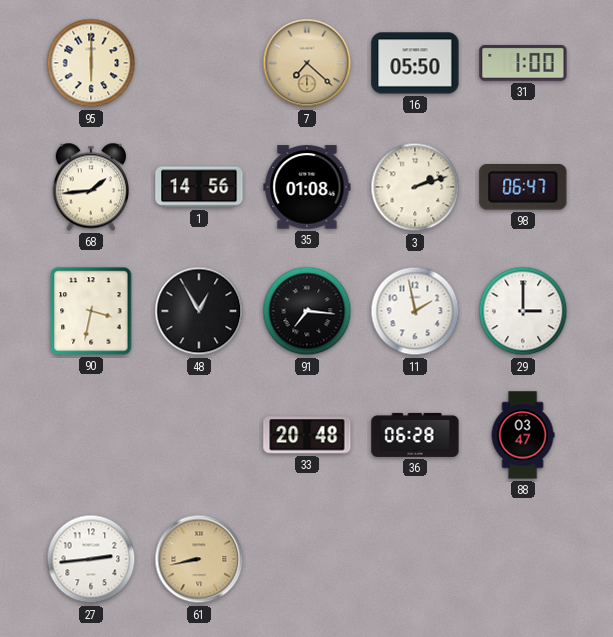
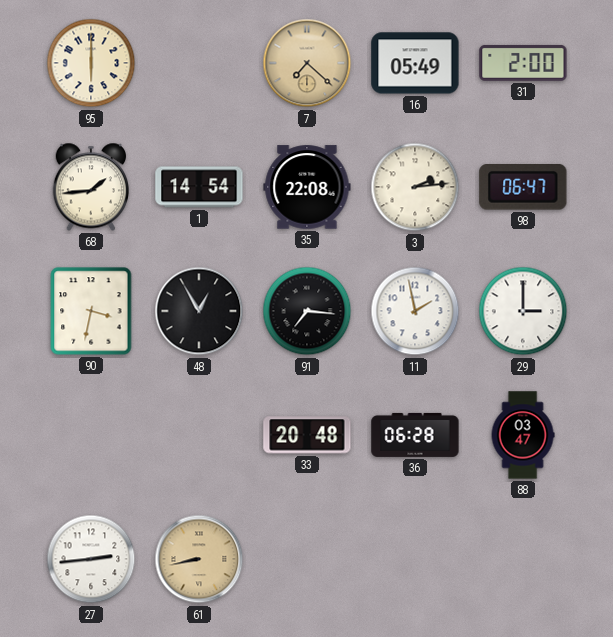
16: 05:50 -> 05:49 (415, 63)
31: 1:00 -> 2:00 (523, 63)
1: 14:56 -> 14:54 (199, 187)
35: 01:08 -> 22:08 (307, 187)
3: 2:12 -> 2:14 (415, 187)
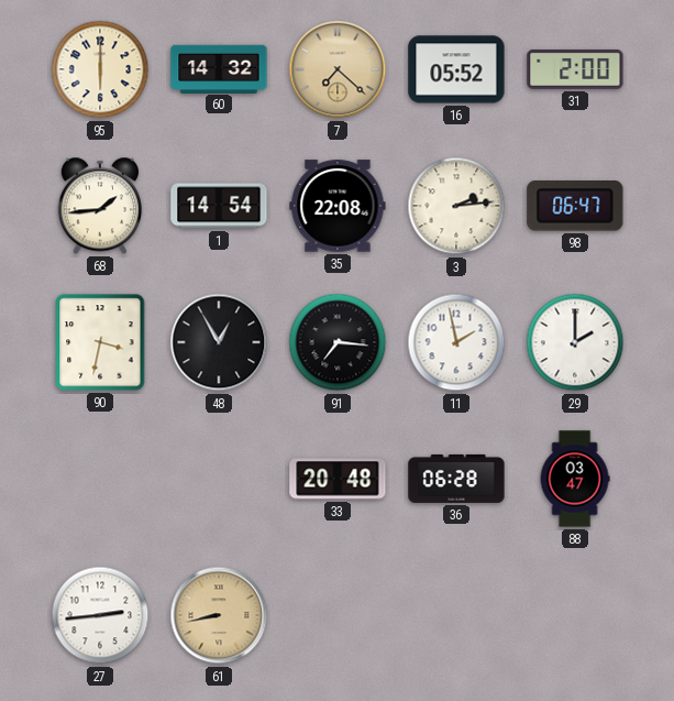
60: none -> 14:32 (219, 68)
16: 05:49 -> 05:52 (456, 69)
29: 3:00 -> 2:00 (575, 342)
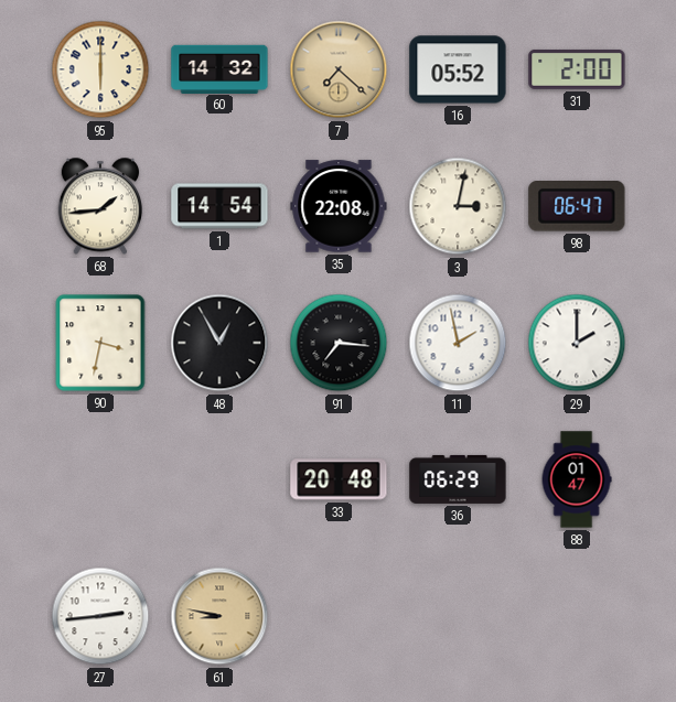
3: 2:14 -> 3:02 (458, 206)
36: 06:28 -> 06:29 (458, 479)
88: 03:47 -> 01:47 (577, 479)
61: 8:43 -> 8:47 (219, 616)
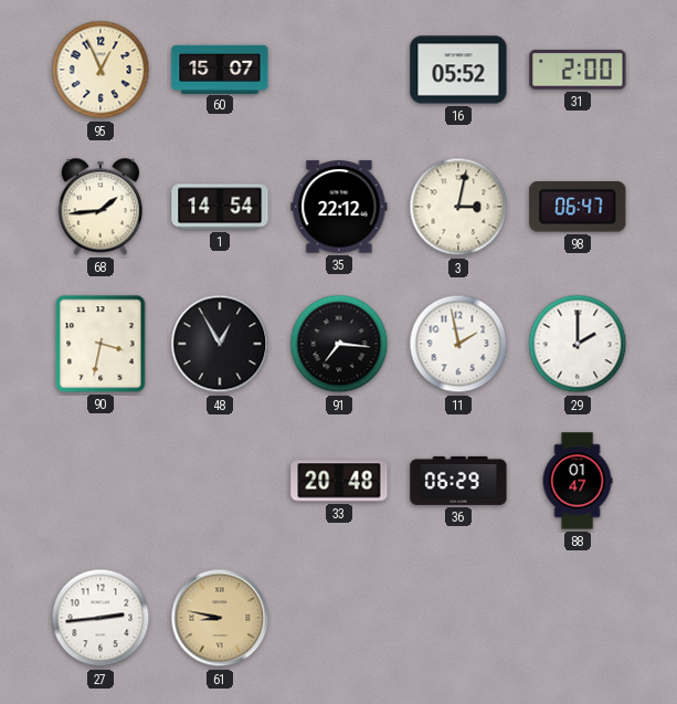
95: 6:00 -> 12:56 (101, 70)
60: 14:32 -> 15:07 (220, 69)
7: 7:22 -> none (339, 69)
35: 22:08 -> 22:12 (339, 207)
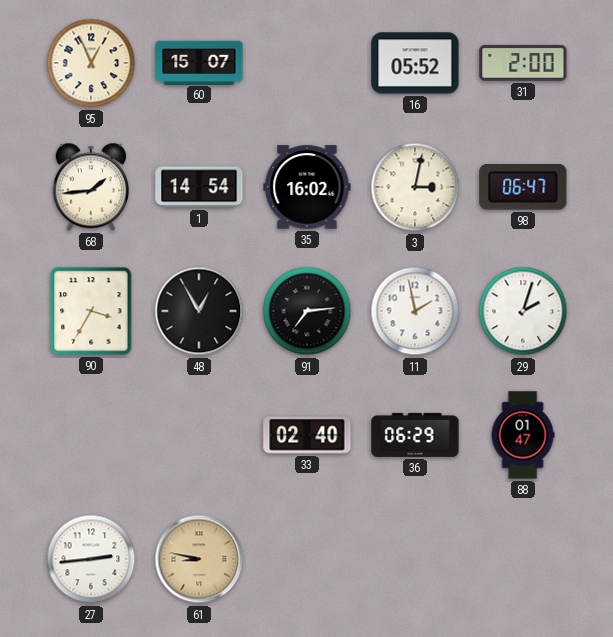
35: 22:12 -> 16:02 (307, 187)
90: 3:32 -> 3:35 (91, 311)
91: 7:16 -> 7:14 (307, 311)
29: 2:00 -> 2:03 (523, 311)
33: 20:48 -> 02:40 (307, 435)
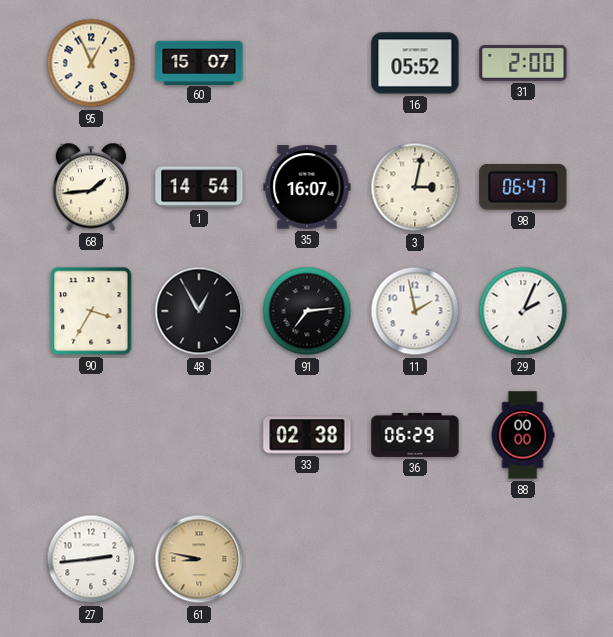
35: 16:02 -> 16:07 (307, 187)
29: 2:03 -> 2:04 (523, 311)
33: 02:40 -> 02:38 (307, 435)
88: 01:47 -> 00:00 (523, 435)
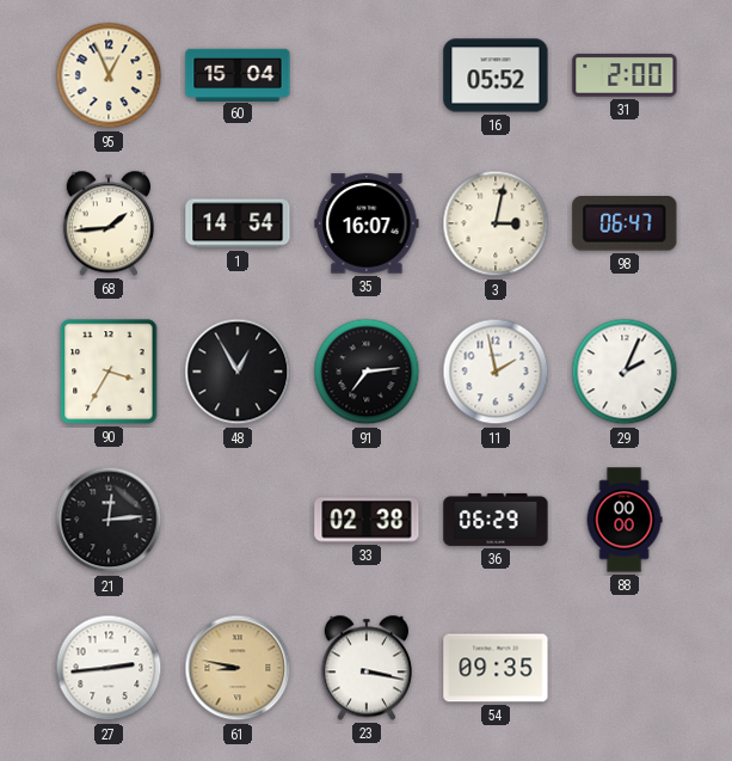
60: 15:07 -> 15:04 (238, 74)
21: none -> 12:14 (109, 520)
23: none -> 3:17 (365, 668)
54: none -> 09:35 (496, 668)
